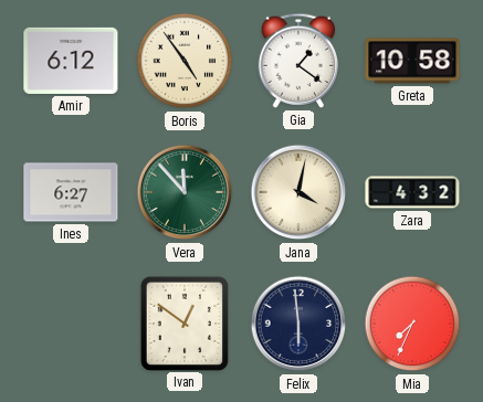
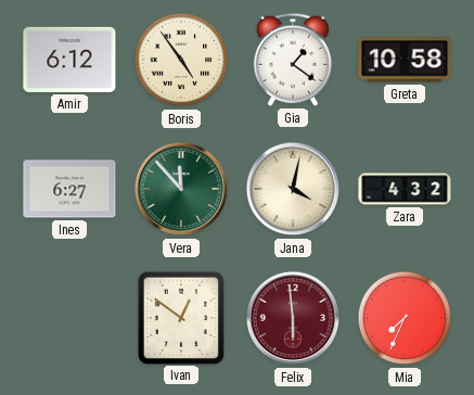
Felix dial: navy -> burgundy (293, 318)
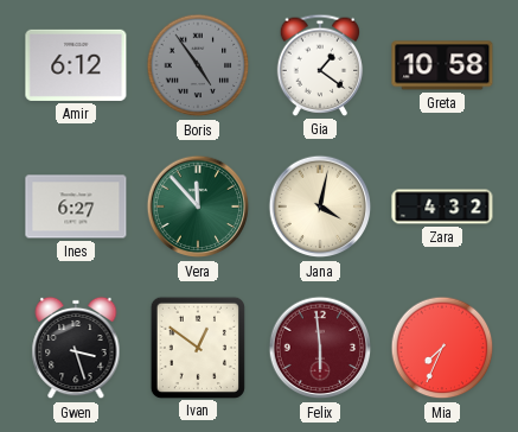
Boris dial: cream -> grey (198, 65)
Gwen: none -> 3:27 (76, 348)
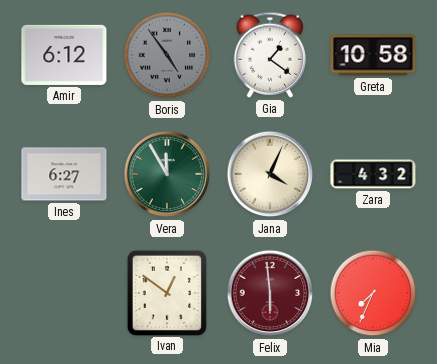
Vera: 11:53 -> 11:55 (167, 174)
Jana: 4:02 -> 4:04 (270, 174)
Gwen: 3:27 -> none (76, 348)
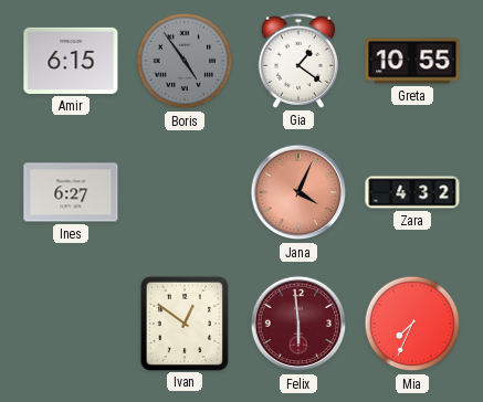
Amir: 6:12 -> 6:15 (71, 61)
Greta: 10:58 -> 10:55 (412, 61)
Vera: 11:55 -> none (167, 174)
Jana dial: cream -> salmon (298, 192)
